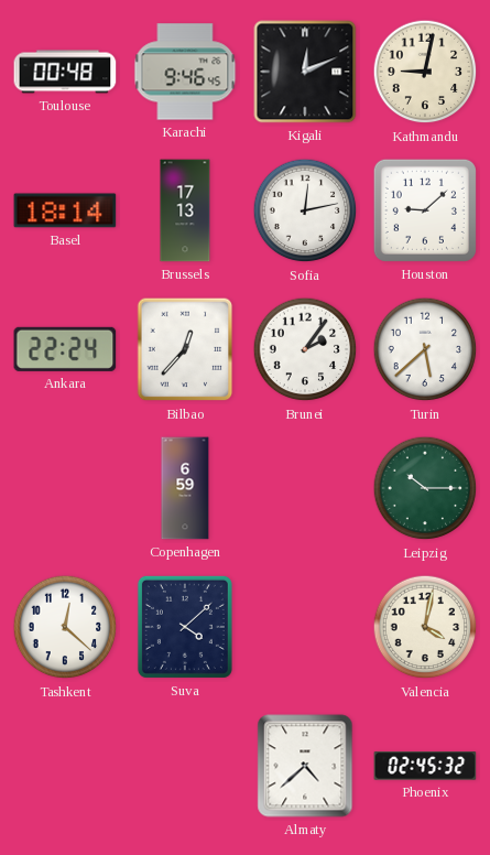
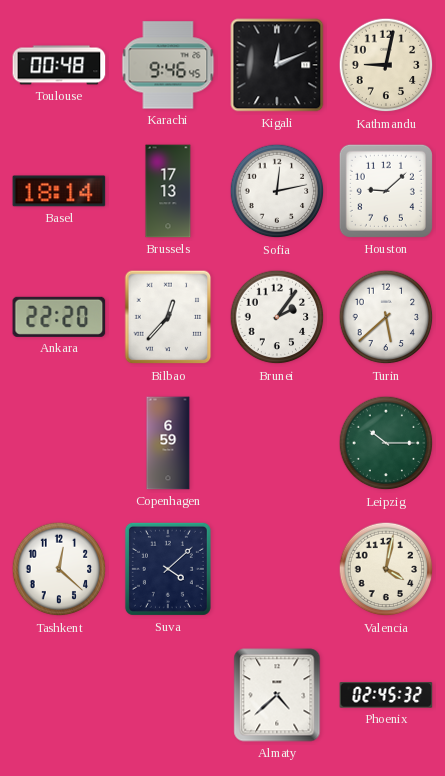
Ankara: 22:24 -> 22:20 (59, 317)
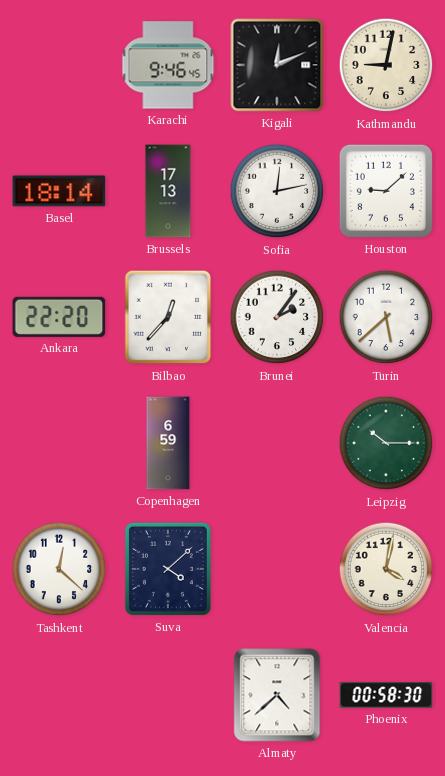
Toulouse: 00:48 -> none (59, 65)
Phoenix: 02:45 -> 00:58 (386, 695)
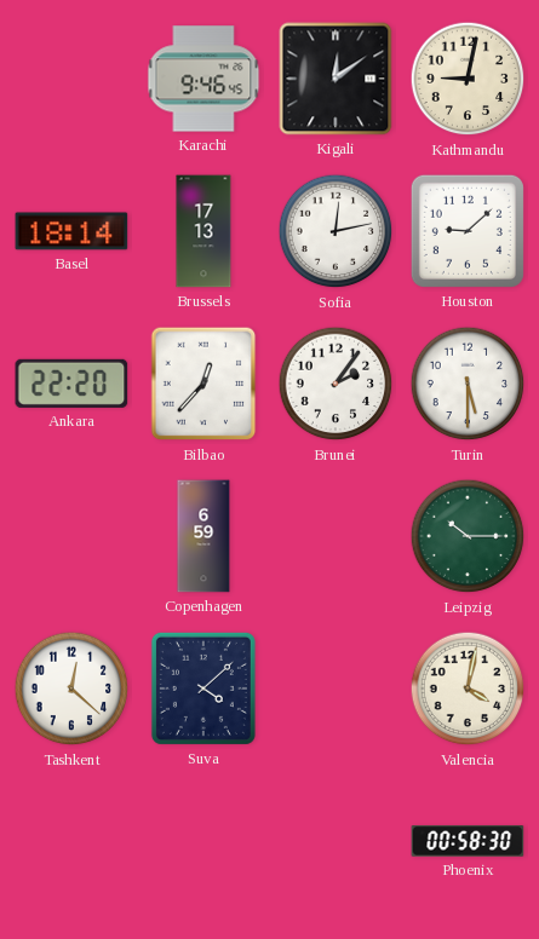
Kigali: 12:11 -> 12:09 (336, 79)
Turin: 5:38 -> 5:30 (468, 384)
Almaty: 4:38 -> none (277, 695)
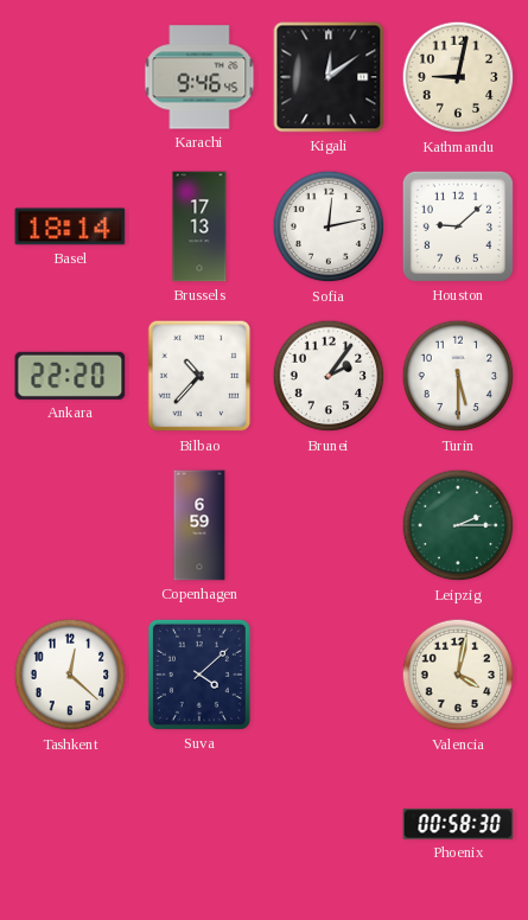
Bilbao: 12:37 -> 10:37 (199, 376)
Leipzig: 10:15 -> 2:15 (458, 525)
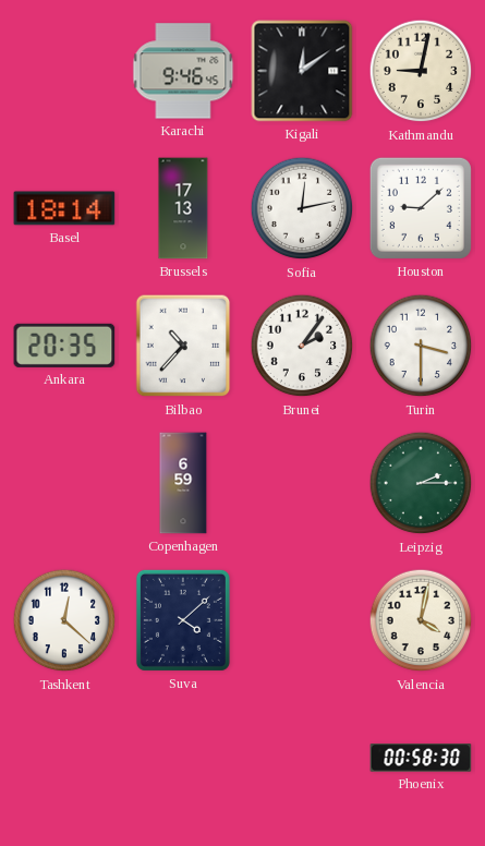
Ankara: 22:20 -> 20:35 (64, 346)
Turin: 5:30 -> 3:30 (421, 346)
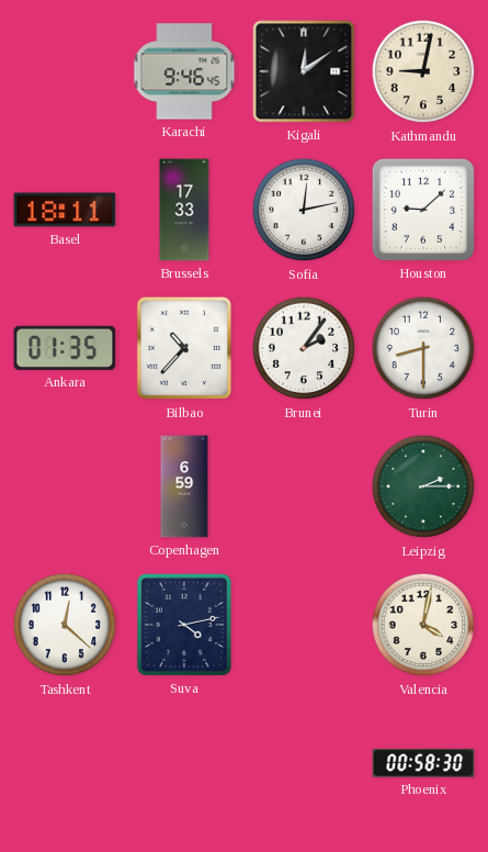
Basel: 18:14 -> 18:11 (65, 210)
Brussels: 17:13 -> 17:33 (184, 210)
Ankara: 20:35 -> 01:35 (65, 348)
Turin: 3:30 -> 8:30 (423, 348)
Suva: 4:08 -> 4:13 (184, 625)
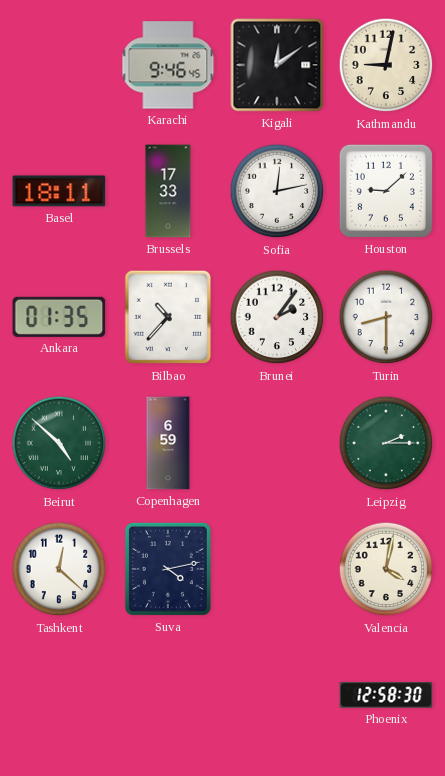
Beirut: none -> 4:52 (59, 443)
Phoenix: 00:58 -> 12:58 (386, 695)
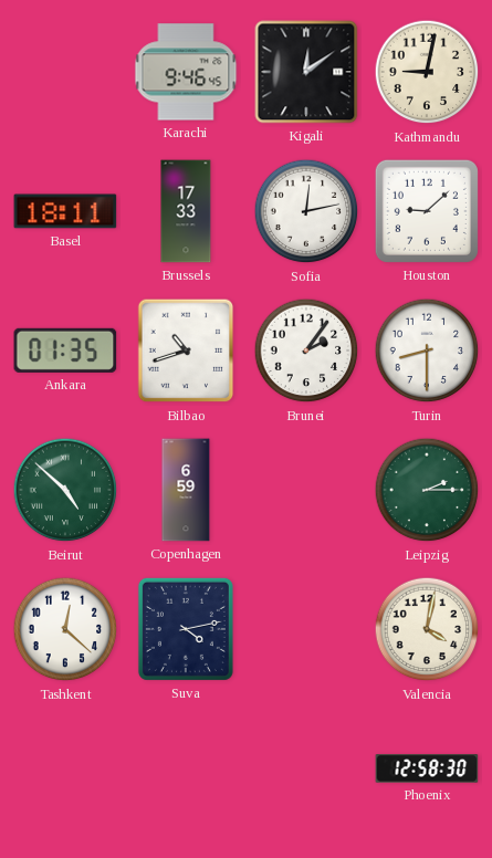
Bilbao: 10:37 -> 10:42 (186, 350)
